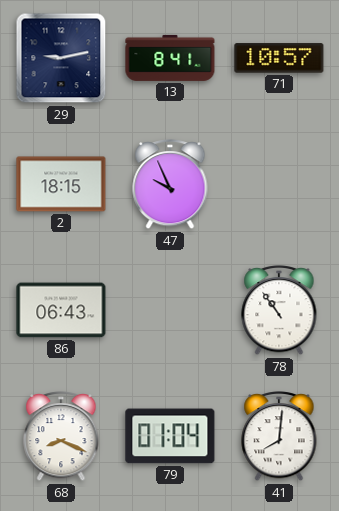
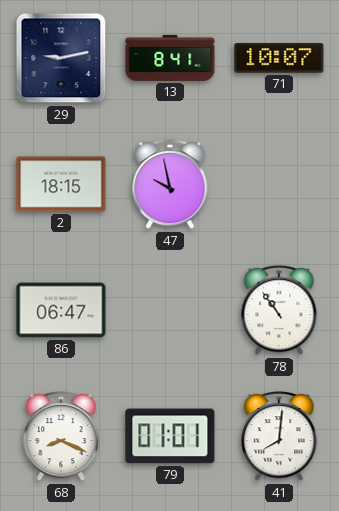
71: 10:57 -> 10:07 (279, 58)
47: 9:56 -> 9:58 (170, 185)
86: 06:43 -> 06:47 (61, 310)
79: 01:04 -> 01:01 (170, 436)
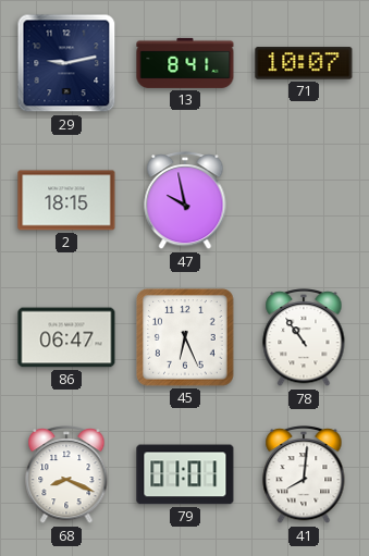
45: none -> 6:26 (185, 337)
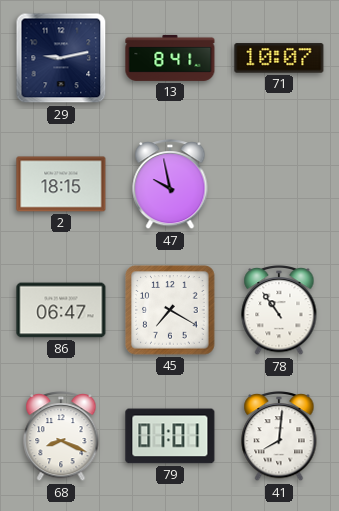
45: 6:26 -> 7:20 (170, 310)
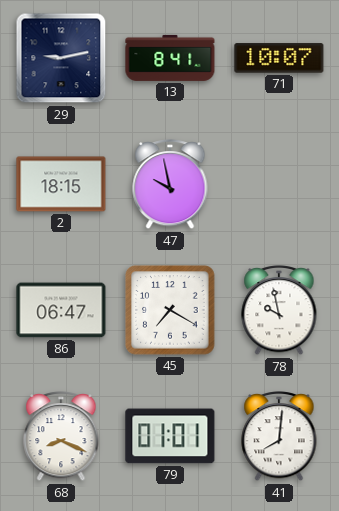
78: 10:54 -> 9:58 (279, 311)
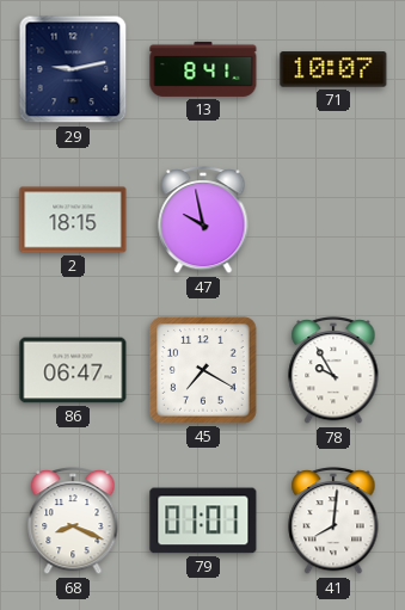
78: 9:58 -> 9:55 (333, 371)
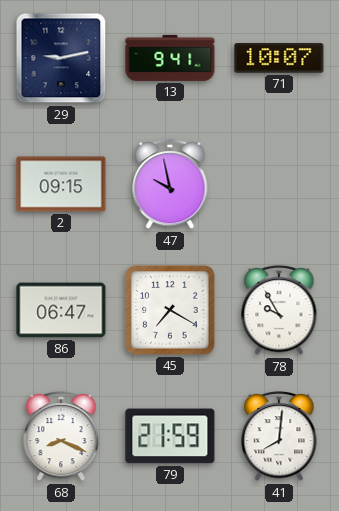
13: 8:41 -> 9:41 (170, 58)
2: 18:15 -> 09:15 (61, 184)
79: 01:01 -> 21:59 (170, 436)
